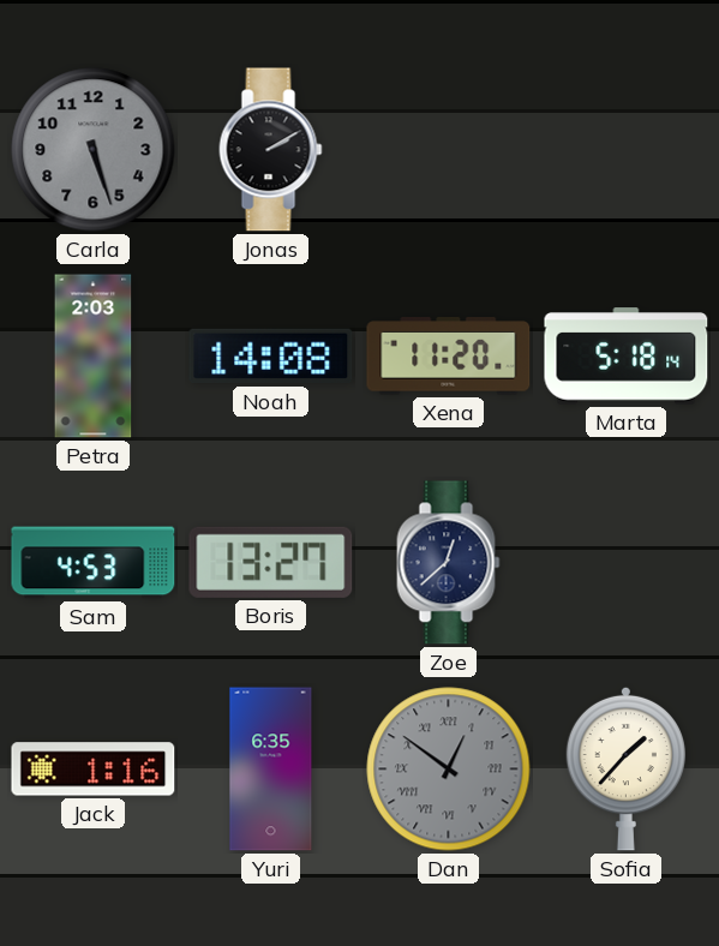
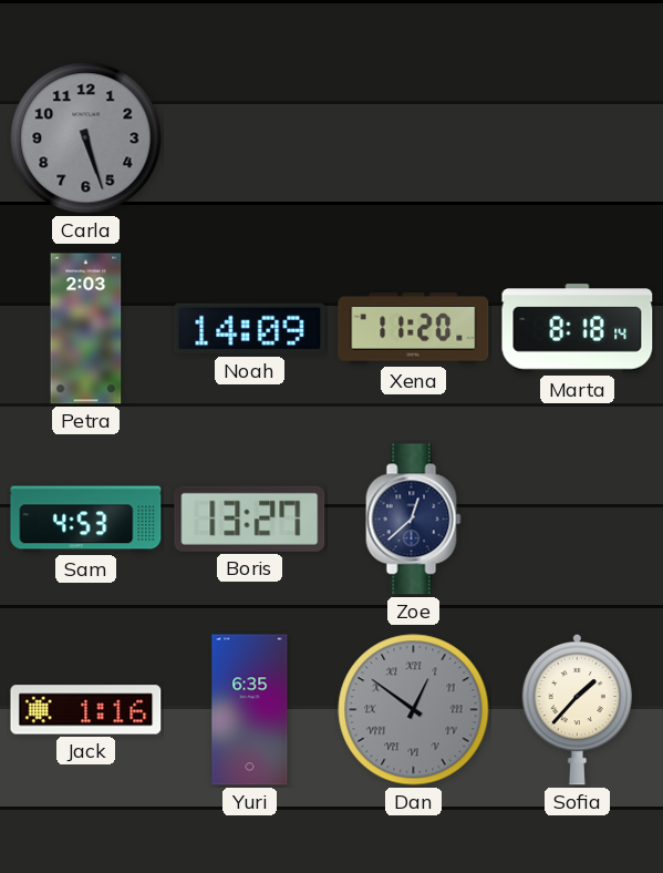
Jonas: 2:10 -> none (271, 150)
Noah: 14:08 -> 14:09 (250, 329)
Marta: 5:18 -> 8:18 (578, 329)
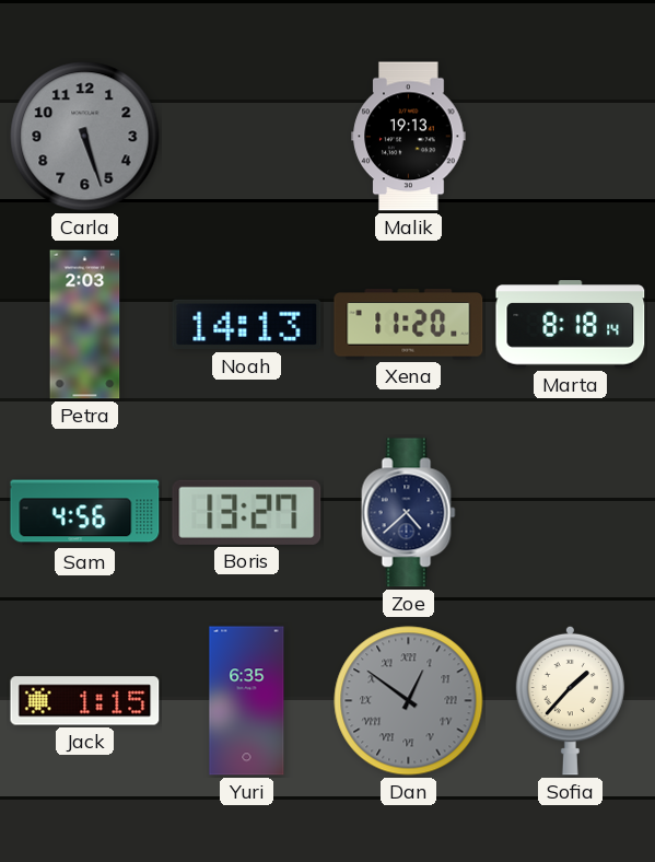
Malik: none -> 19:13 (409, 137)
Noah: 14:09 -> 14:13 (247, 325)
Sam: 4:53 -> 4:56 (85, 513)
Zoe: 12:38 -> 4:38 (409, 513)
Jack: 1:16 -> 1:15 (85, 701)
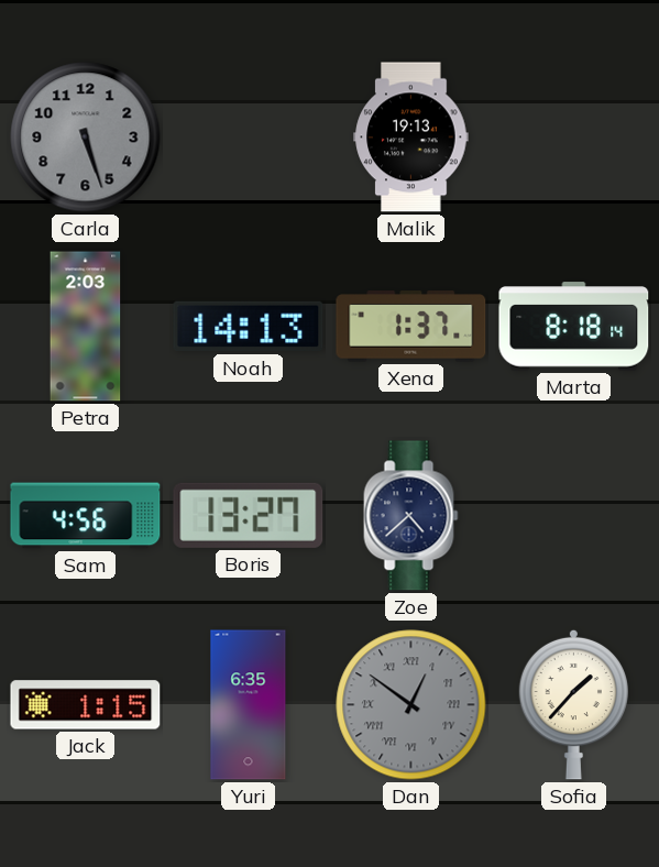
Xena: 11:20 -> 1:37 (411, 327)
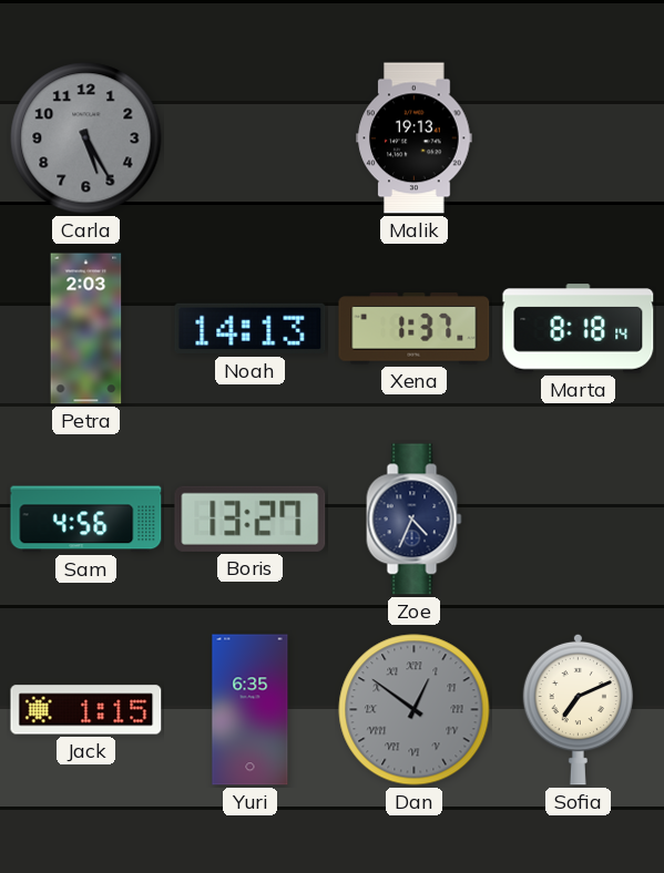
Carla: 5:27 -> 5:25 (86, 138)
Zoe: 4:38 -> 4:34 (415, 520)
Sofia: 1:37 -> 7:11 (579, 709)
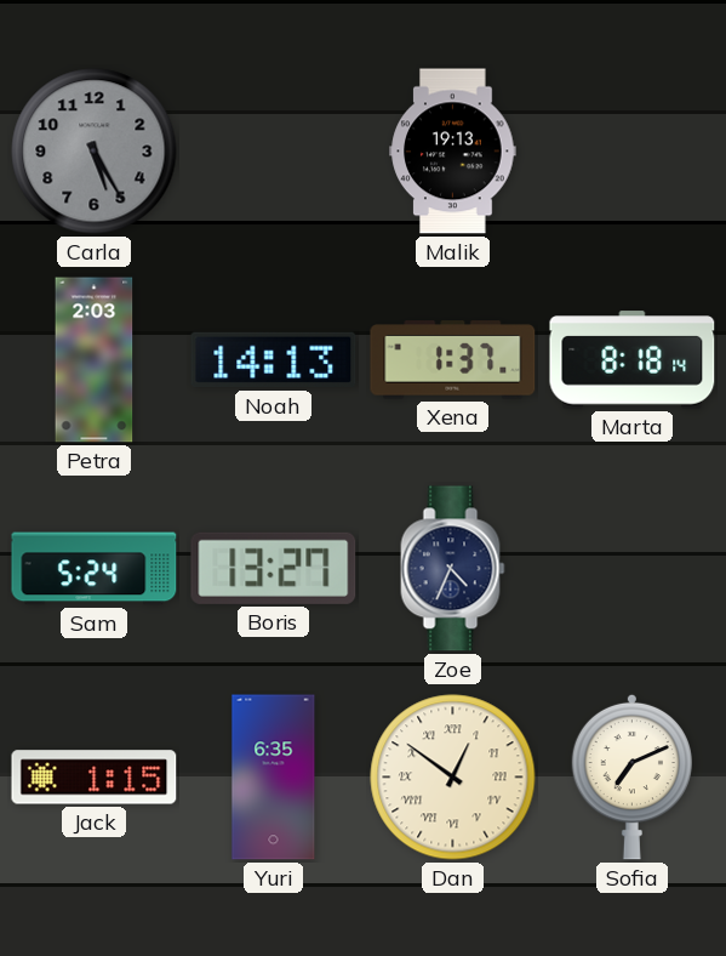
Sam: 4:56 -> 5:24 (95, 569)
Dan dial: grey -> cream (453, 778)
